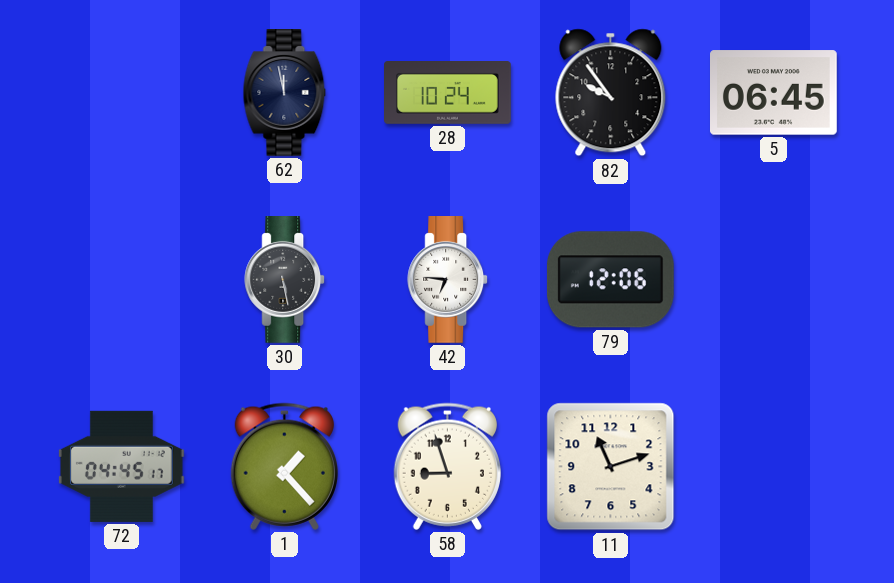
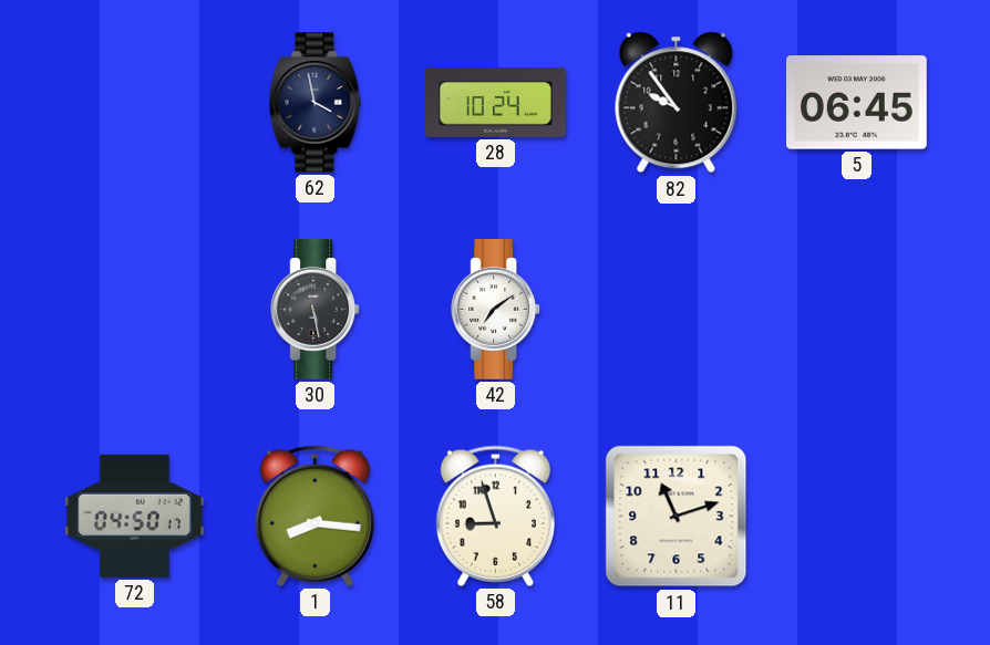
62: 11:58 -> 3:58 (316, 103)
42: 6:46 -> 7:09 (496, 310)
79: 12:06 -> none (610, 280)
72: 04:45 -> 04:50 (134, 516)
1: 1:23 -> 8:16 (314, 516)
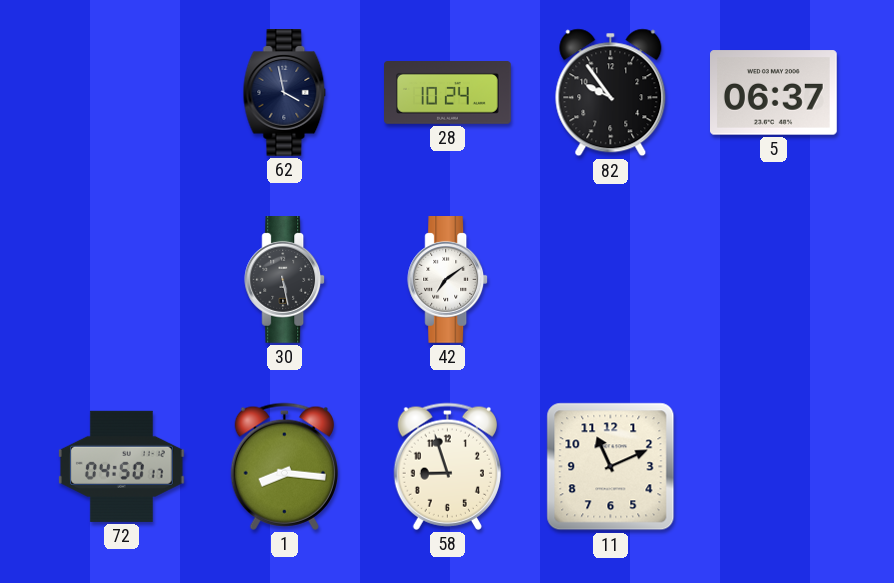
5: 06:45 -> 06:37 (774, 93)
11: 11:12 -> 11:11 (611, 467)
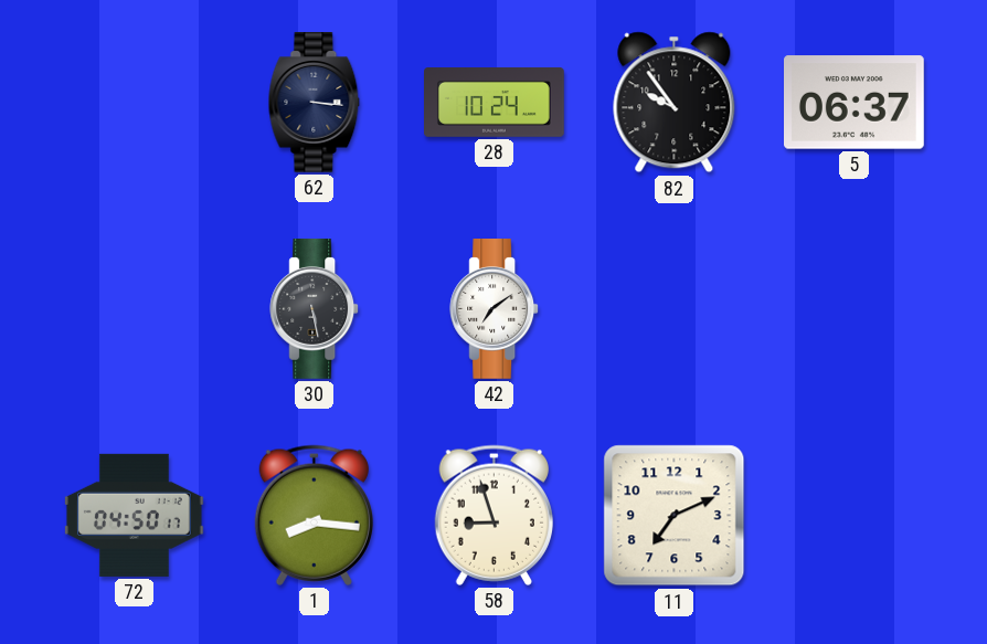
62: 3:58 -> 3:16 (315, 103)
11: 11:11 -> 7:11 (675, 516)
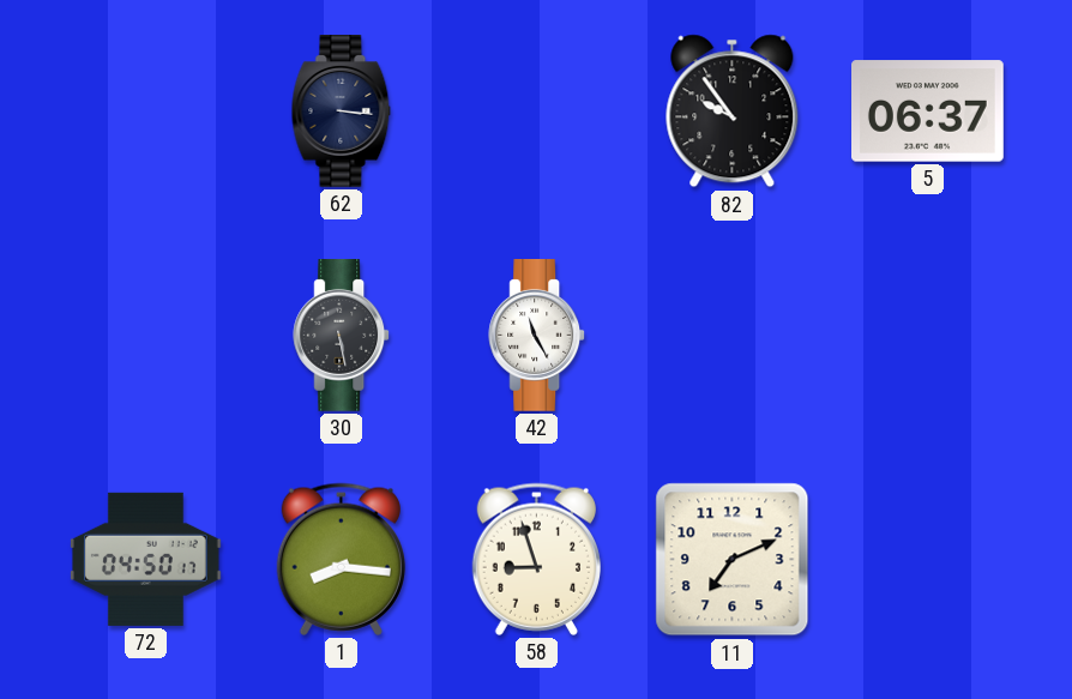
28: 10:24 -> none (495, 103)
42: 7:09 -> 11:25 (537, 336)
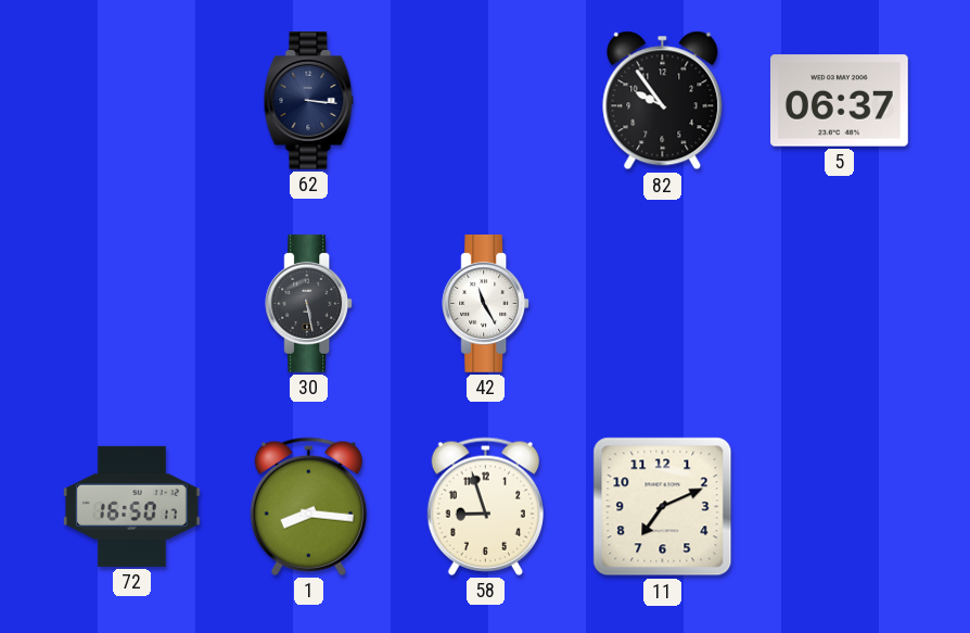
72: 04:50 -> 16:50 (131, 506)
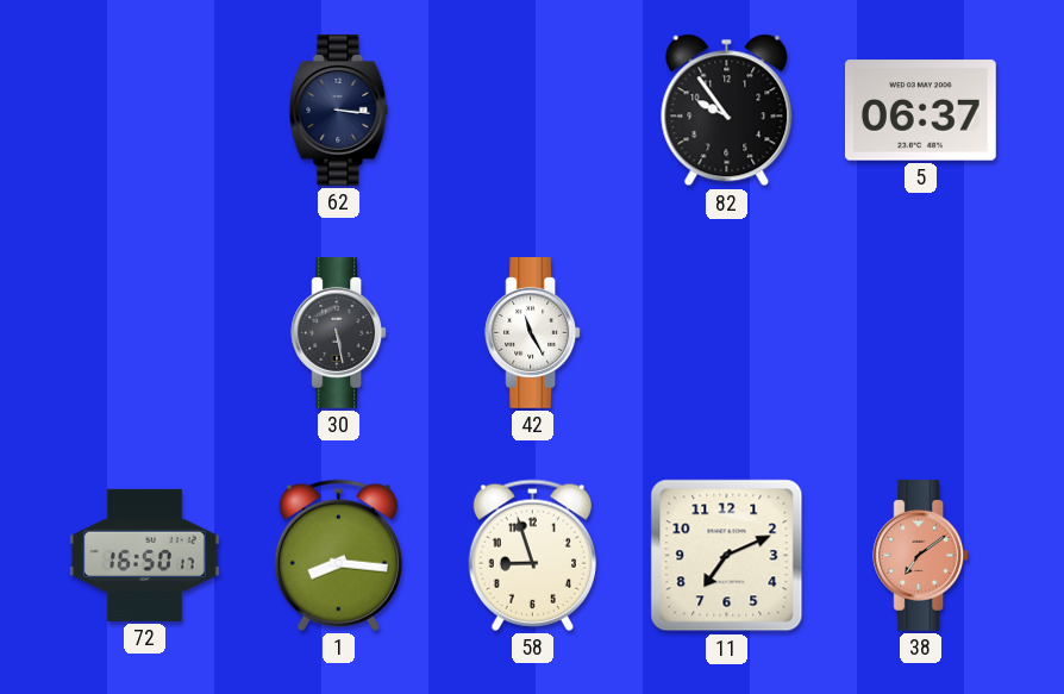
38: none -> 7:09 (921, 556)
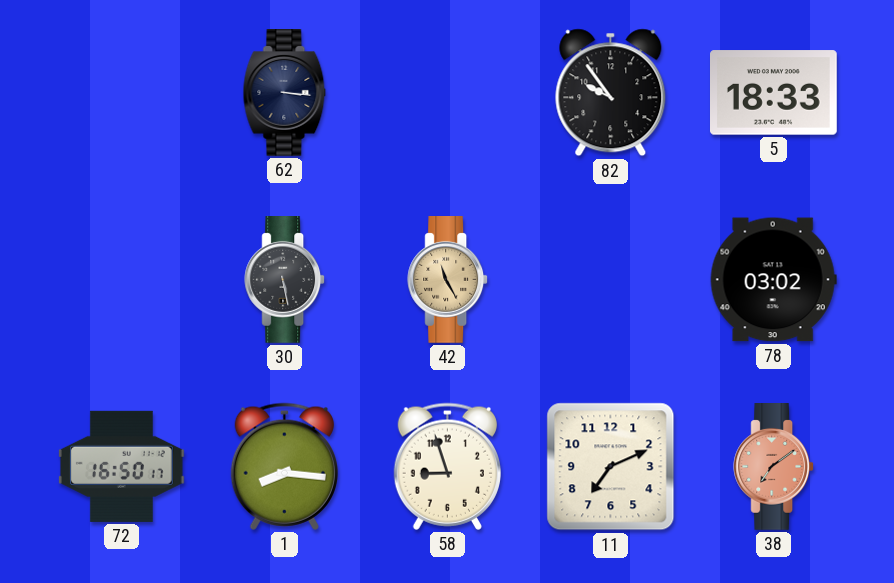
5: 06:37 -> 18:33 (774, 93)
42 dial: white -> champagne (448, 280)
78: none -> 03:02 (773, 280)
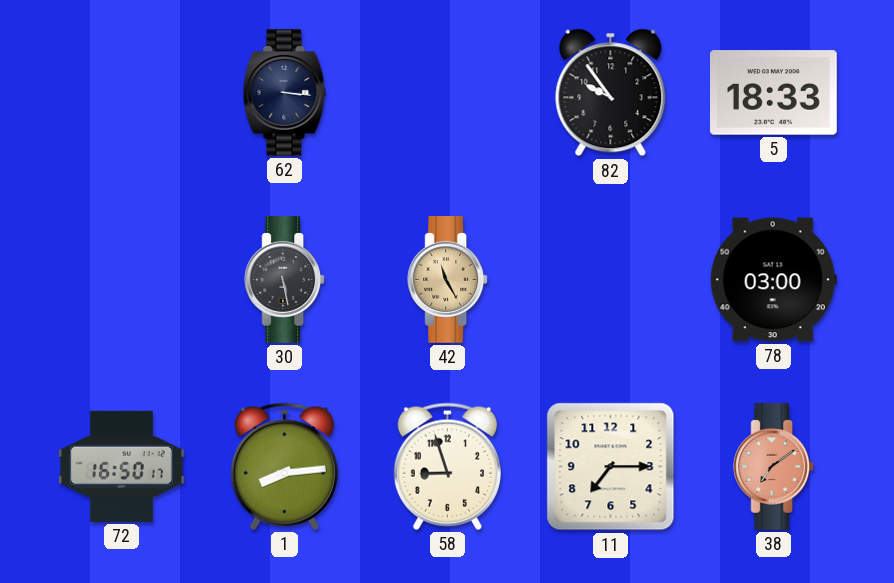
78: 03:02 -> 03:00 (773, 280)
1: 8:16 -> 8:14 (284, 466)
11: 7:11 -> 7:15 (611, 467)
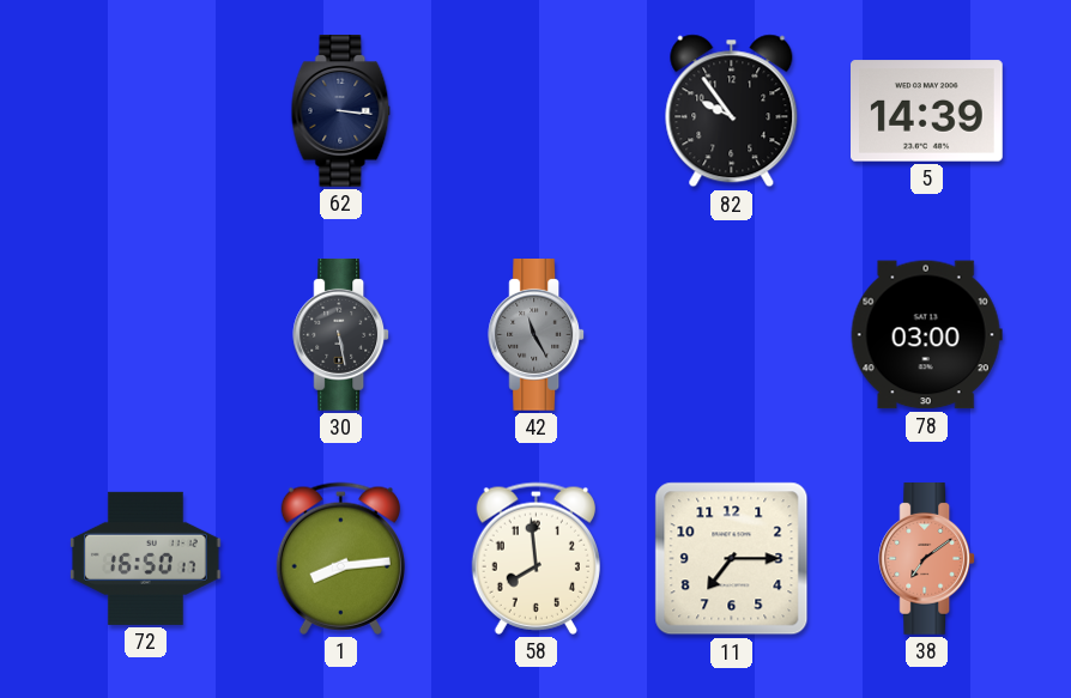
5: 18:33 -> 14:39 (927, 111)
42 dial: champagne -> grey (537, 335)
58: 8:57 -> 7:59 (535, 558)
